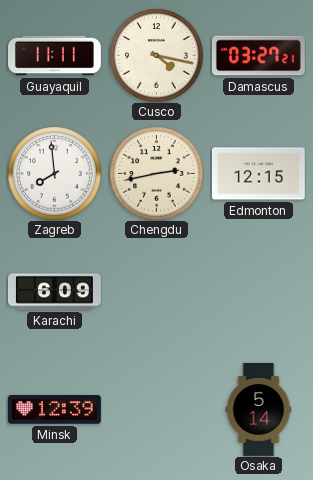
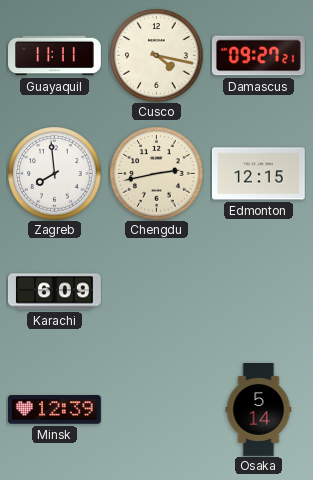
Damascus: 03:27 -> 09:27 (258, 56)
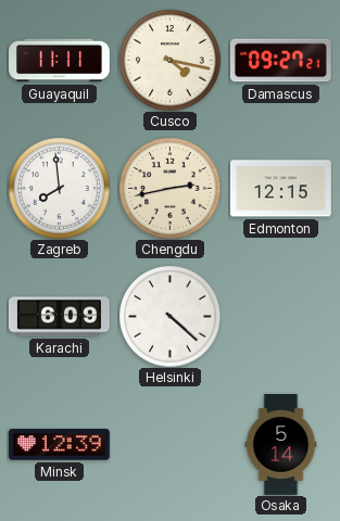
Helsinki: none -> 4:22 (169, 316)
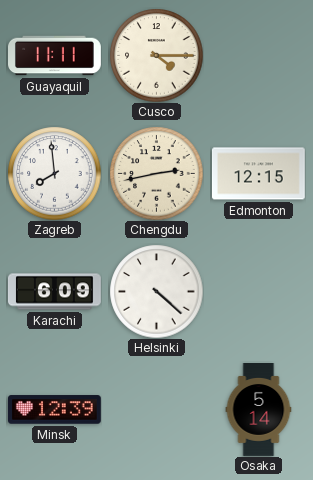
Cusco: 4:17 -> 4:15 (156, 55)
Damascus: 09:27 -> none (280, 61)
